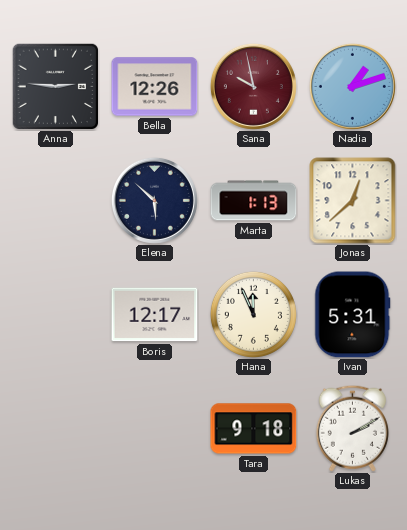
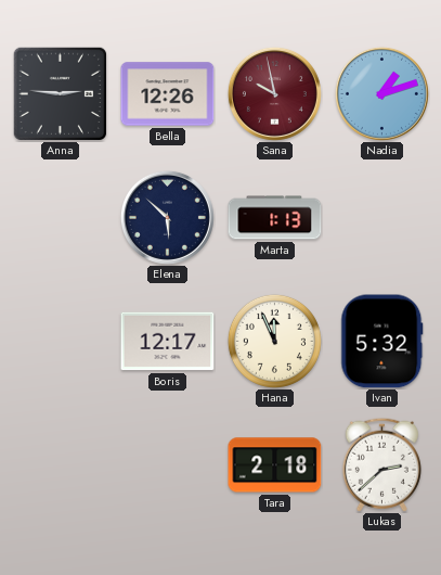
Jonas: 12:38 -> none (353, 201)
Ivan: 5:31 -> 5:32 (382, 342)
Tara: 9:18 -> 2:18 (275, 465)
Lukas: 2:10 -> 2:38 (381, 464)
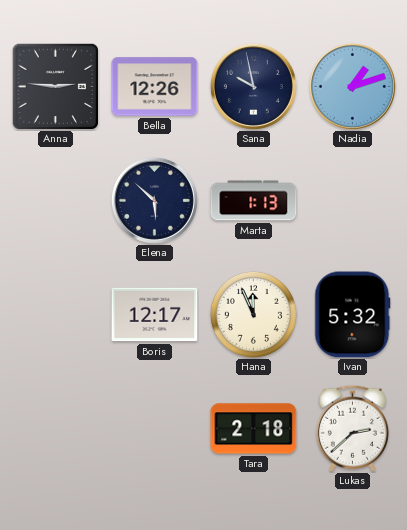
Sana dial: burgundy -> navy (253, 86)
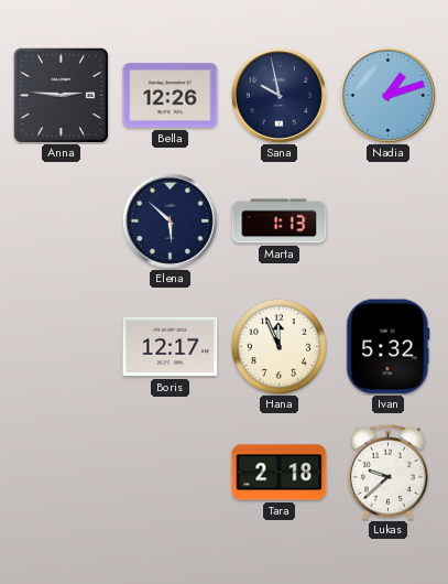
Lukas: 2:38 -> 9:38 (387, 472)
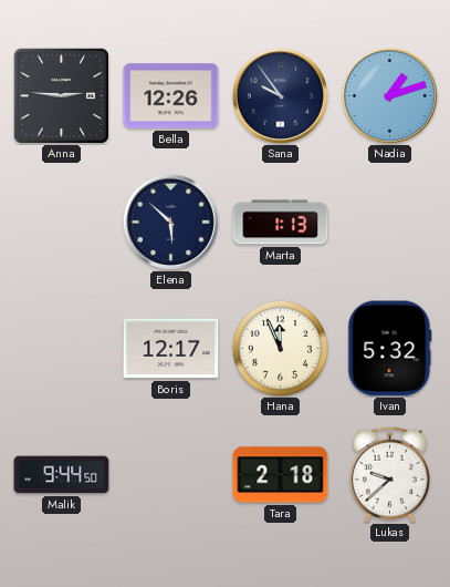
Sana: 9:58 -> 9:54 (280, 95)
Malik: none -> 9:44 (62, 475)
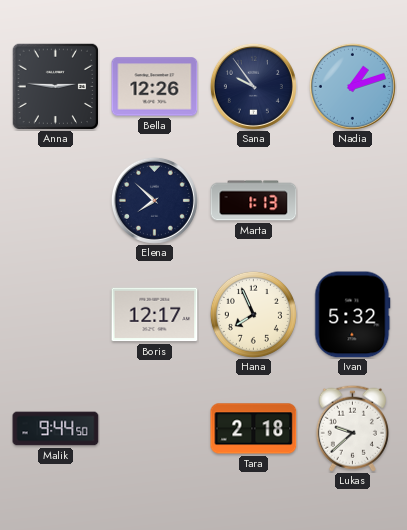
Elena: 5:52 -> 7:52 (154, 200)
Hana: 11:56 -> 7:56 (253, 314)
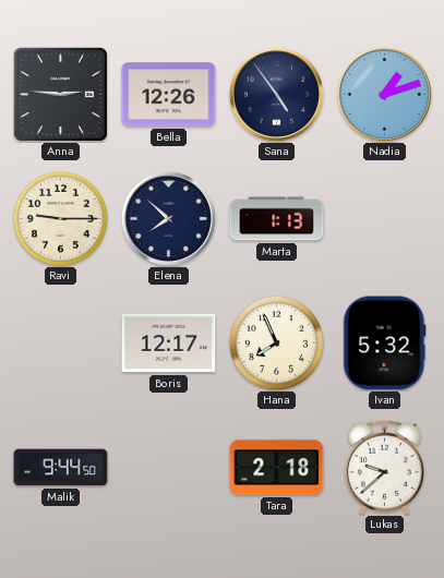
Sana: 9:54 -> 4:54 (276, 94)
Ravi: none -> 9:15 (60, 218)
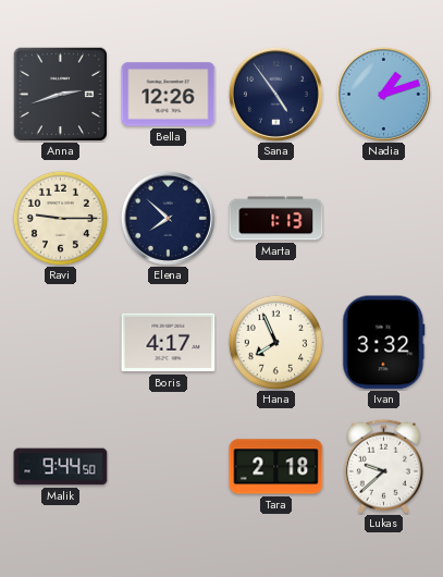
Anna: 2:46 -> 2:42 (60, 94)
Boris: 12:17 -> 4:17 (169, 343)
Ivan: 5:32 -> 3:32 (384, 343)
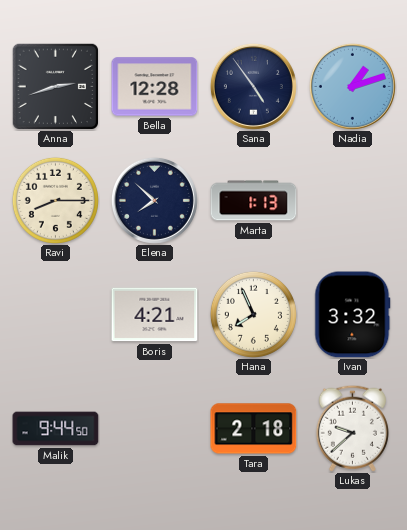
Bella: 12:26 -> 12:28 (155, 87)
Ravi: 9:15 -> 8:15 (55, 200)
Boris: 4:17 -> 4:21 (155, 315)
